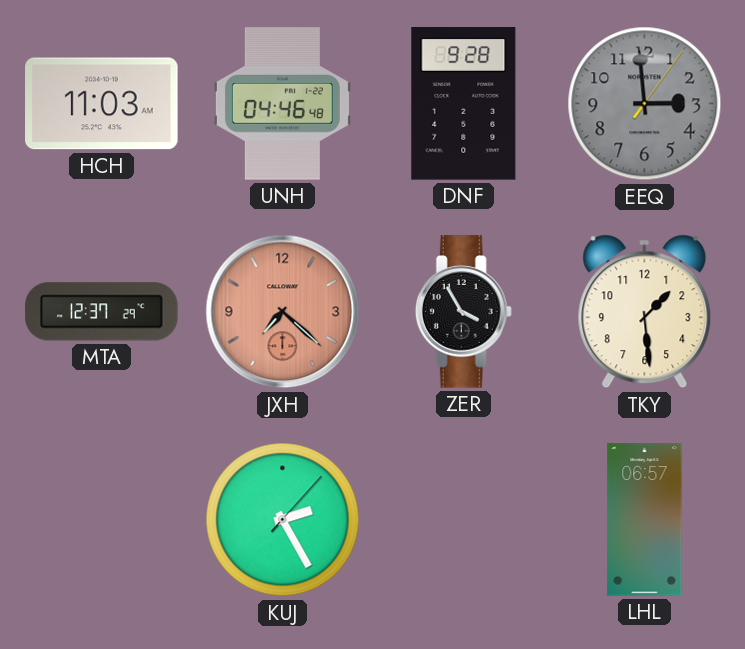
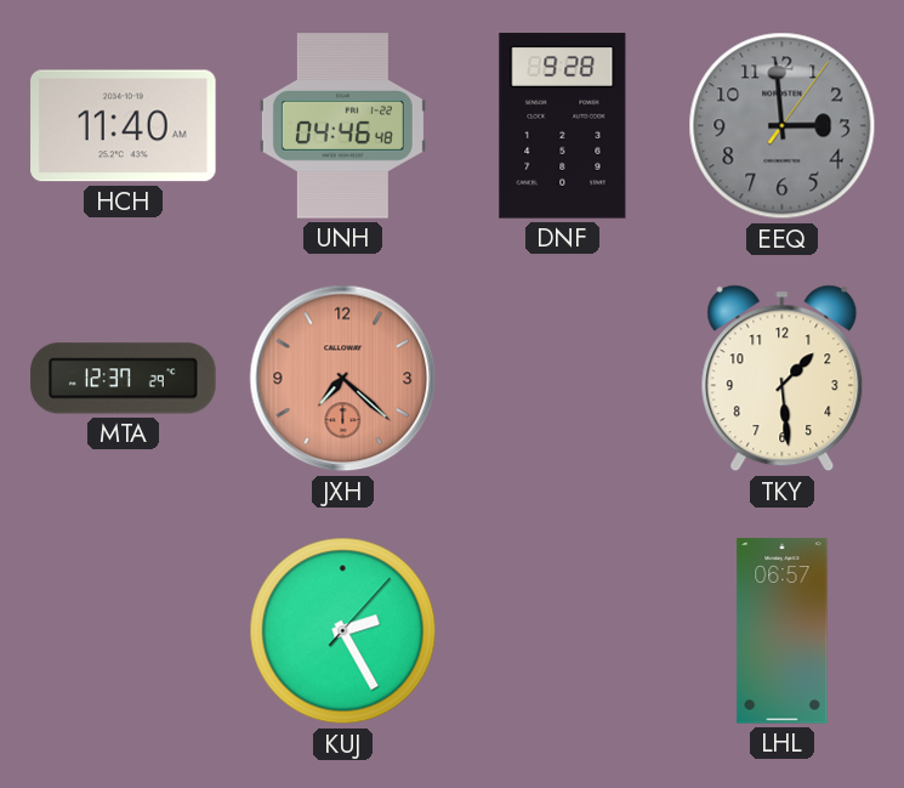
HCH: 11:03 -> 11:40 (124, 126)
ZER: 3:55 -> none (463, 312)
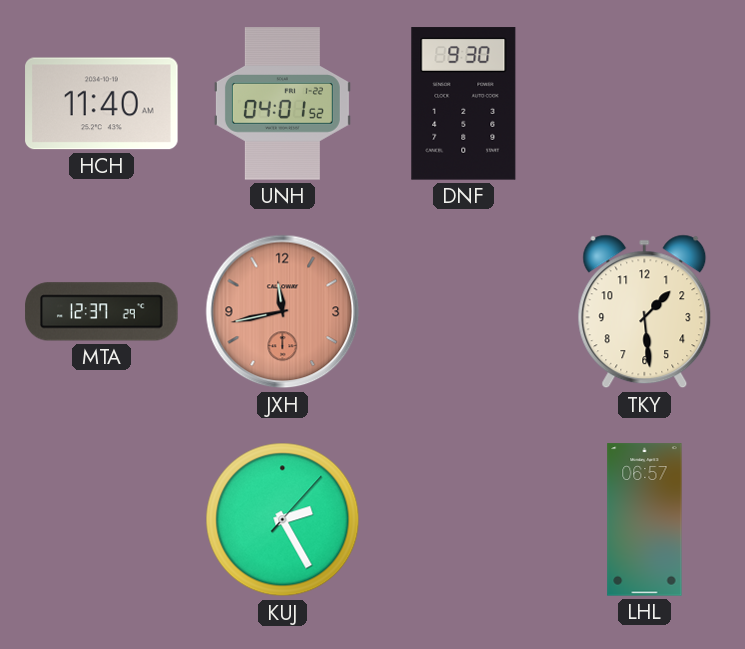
UNH: 04:46 -> 04:01 (282, 104)
DNF: 9:28 -> 9:30 (464, 104)
EEQ: 2:59 -> none (783, 126)
JXH: 7:22 -> 11:43 (283, 312)
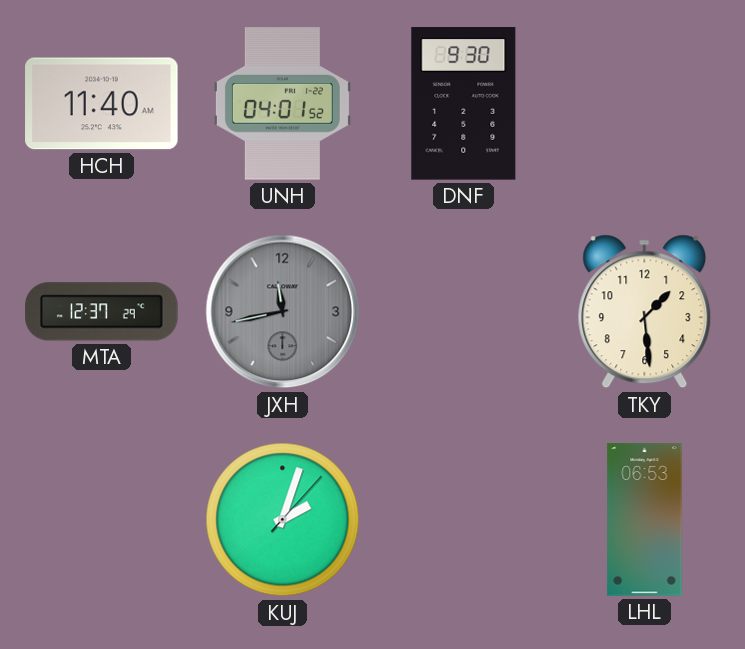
JXH dial: salmon -> grey (283, 312)
KUJ: 2:25 -> 2:03 (283, 520)
LHL: 06:57 -> 06:53 (645, 520)
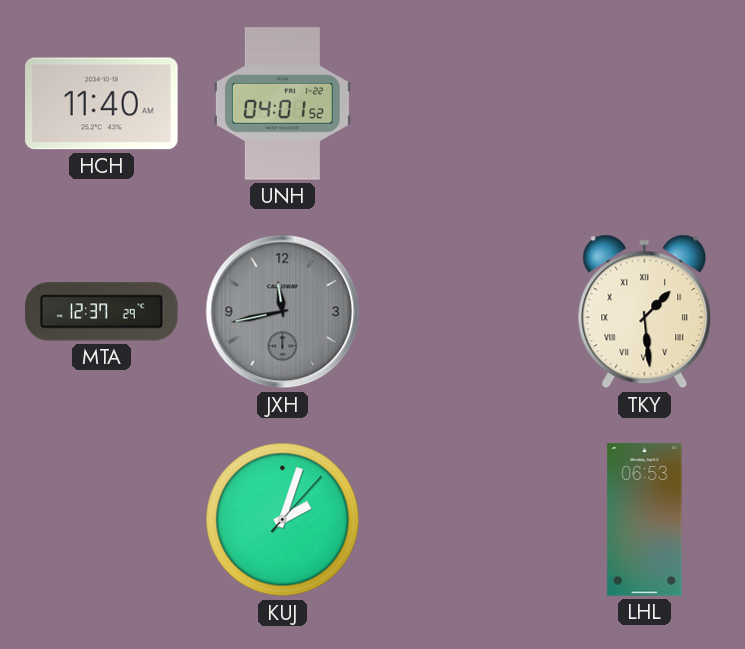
DNF: 9:30 -> none (464, 104)
TKY numerals: Arabic -> Roman (645, 312)
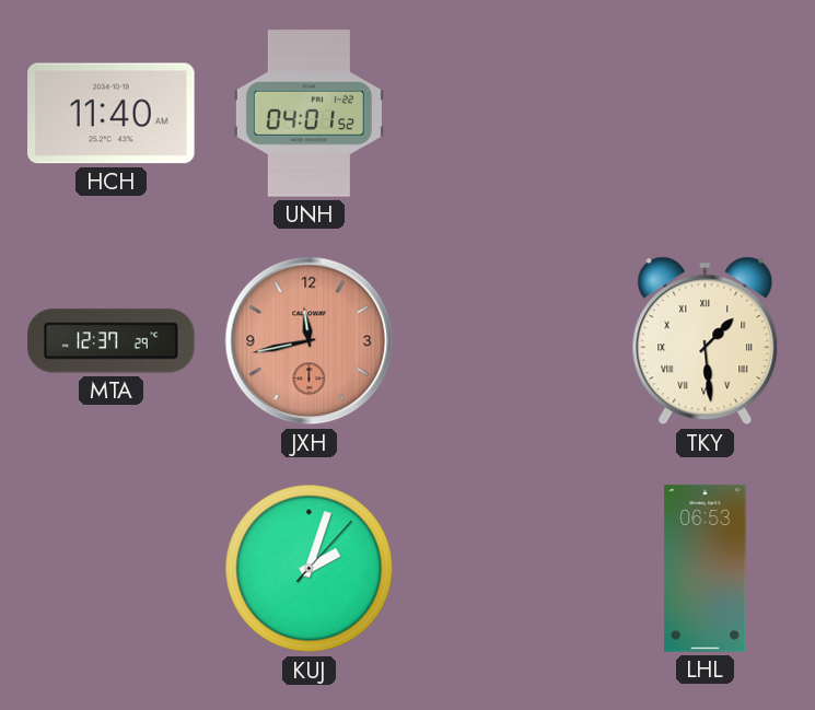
JXH dial: grey -> salmon (310, 341)
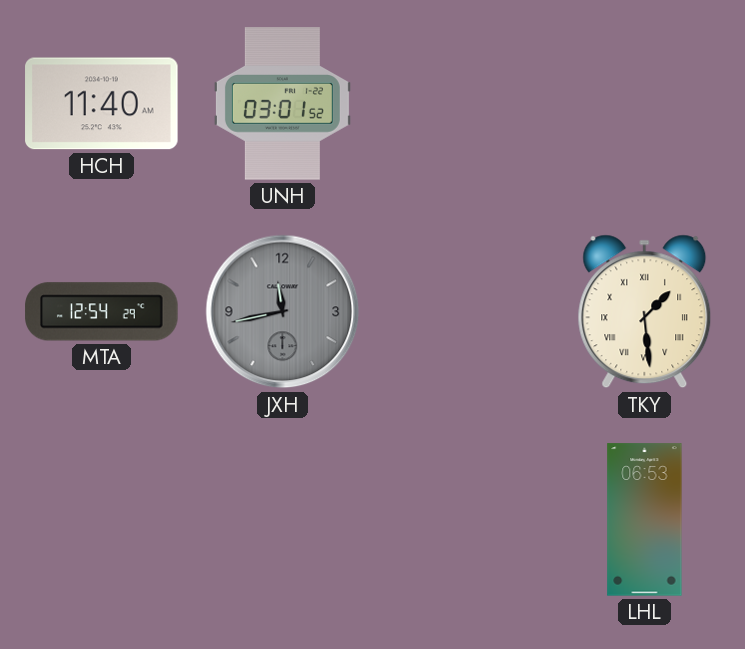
UNH: 04:01 -> 03:01 (282, 104)
MTA: 12:37 -> 12:54 (102, 312)
JXH dial: salmon -> grey (283, 312)
KUJ: 2:03 -> none (310, 569)
